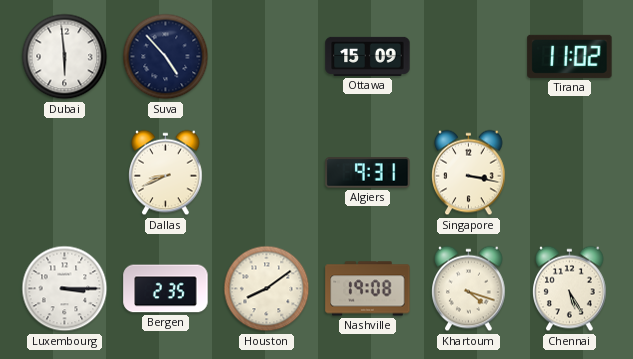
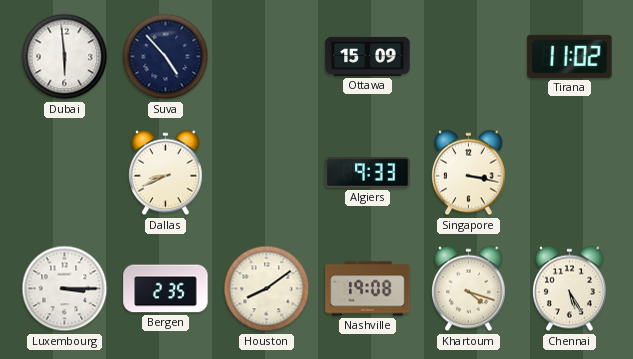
Algiers: 9:31 -> 9:33 (368, 173)
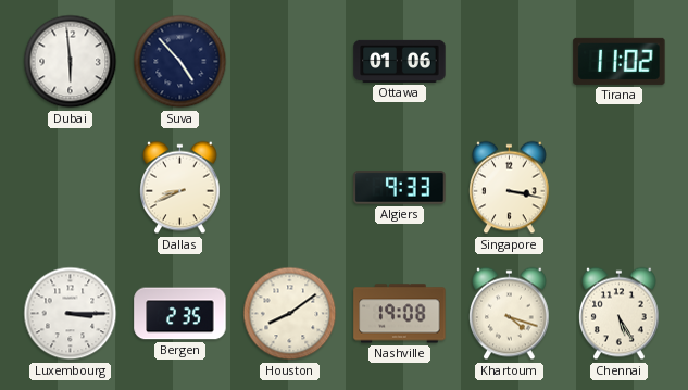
Ottawa: 15:09 -> 01:06 (400, 61)
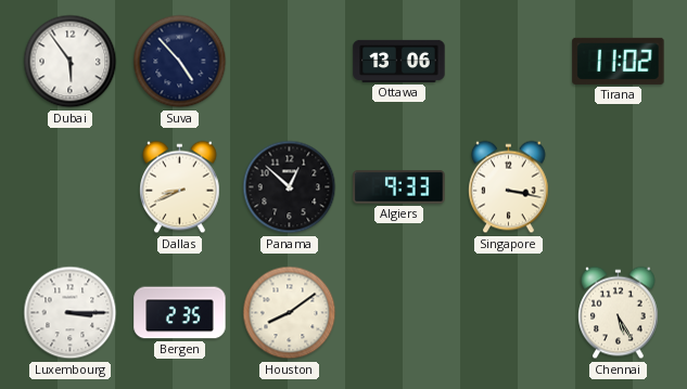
Dubai: 5:59 -> 5:54 (71, 62)
Ottawa: 01:06 -> 13:06 (399, 61)
Panama: none -> 12:52 (290, 187)
Nashville: 19:08 -> none (400, 314)
Khartoum: 4:18 -> none (510, 314)
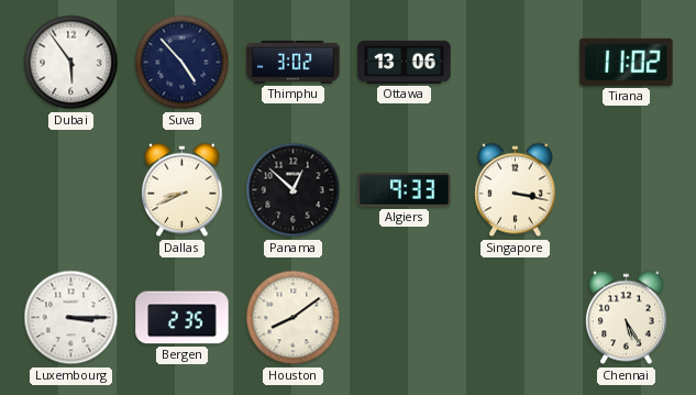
Thimphu: none -> 3:02 (294, 62)
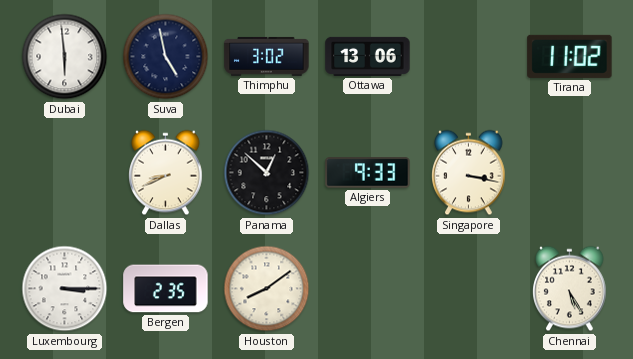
Dubai: 5:54 -> 5:59 (65, 57)
Suva: 4:53 -> 4:58 (166, 57)
